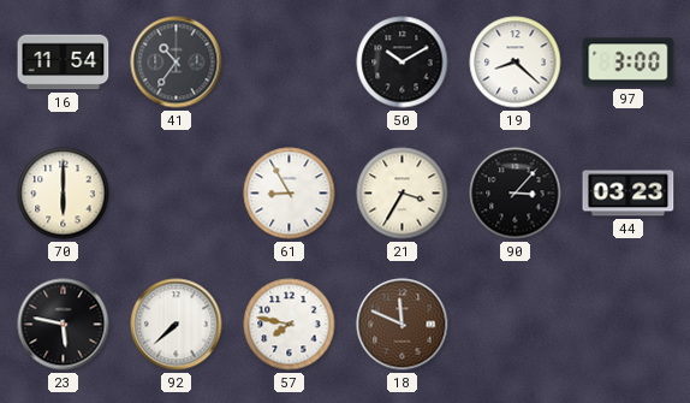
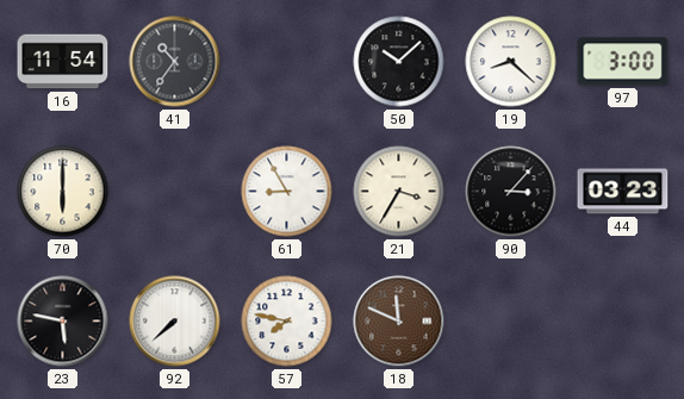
50: 10:10 -> 10:08 (399, 62)
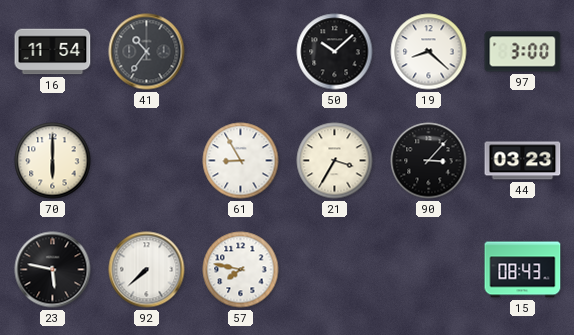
18: 11:49 -> none (399, 322)
15: none -> 08:43 (523, 270)
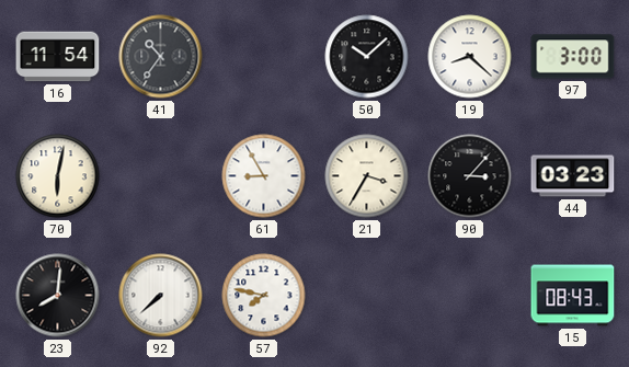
70: 6:00 -> 6:02 (58, 176)
23: 5:47 -> 8:01 (58, 296)
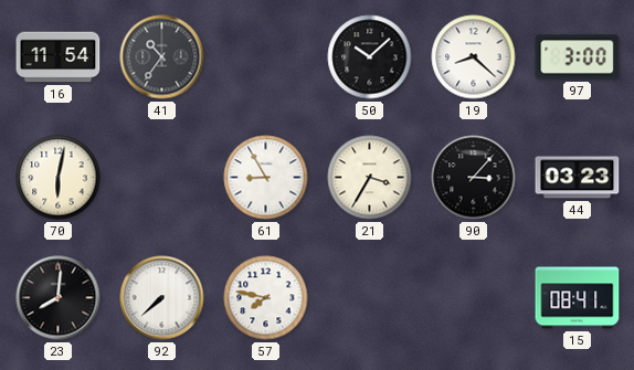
15: 08:43 -> 08:41 (578, 298)
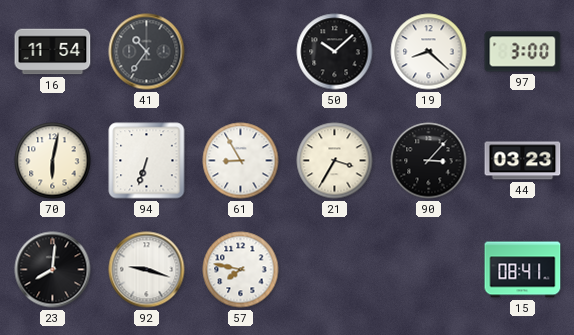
94: none -> 6:33 (147, 161)
92: 7:38 -> 9:18 (147, 270)
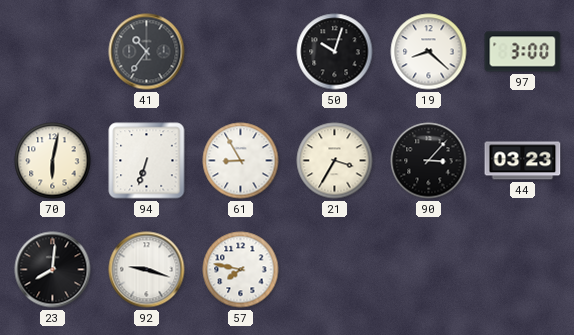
16: 11:54 -> none (53, 52)
50: 10:08 -> 10:03 (335, 52)
15: 08:41 -> none (523, 270)
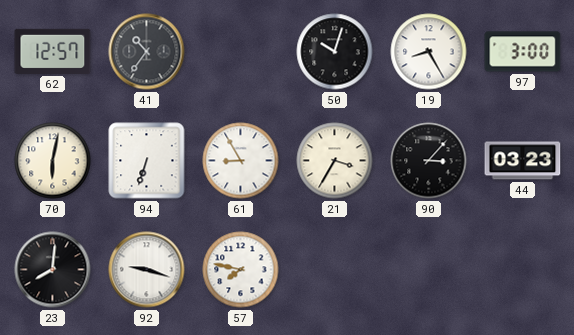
62: none -> 12:57 (53, 51)
19: 8:22 -> 8:25 (429, 52)
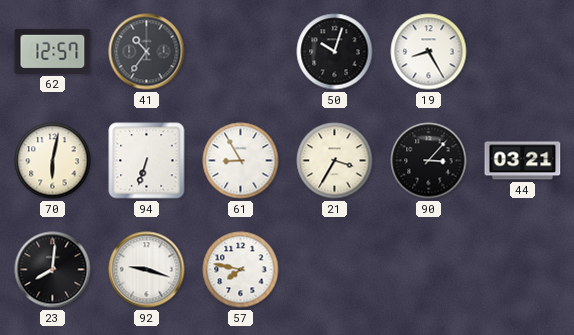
97: 3:00 -> none (523, 52)
44: 03:23 -> 03:21 (523, 161)
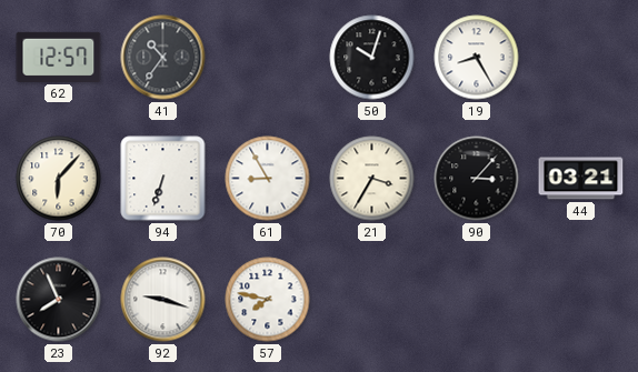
70: 6:02 -> 6:07 (59, 179)
23: 8:01 -> 7:56 (59, 300)
